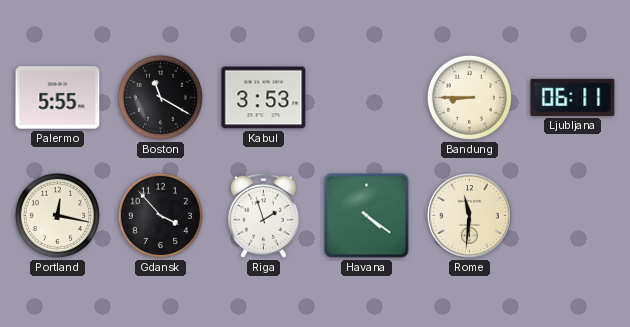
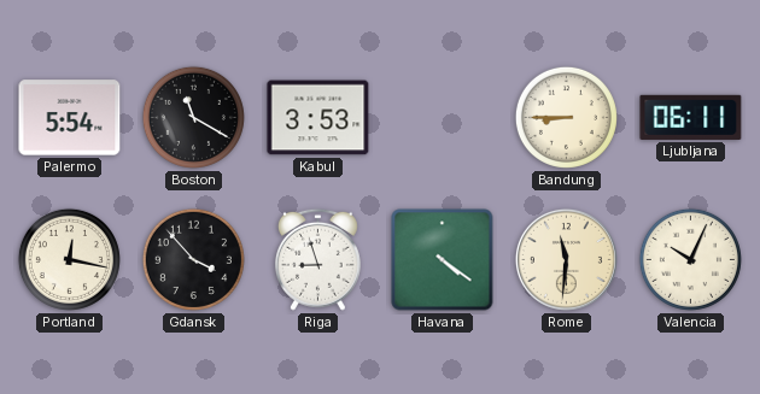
Palermo: 5:55 -> 5:54 (70, 118)
Riga: 1:57 -> 8:57 (317, 259)
Valencia: none -> 10:04 (690, 259)
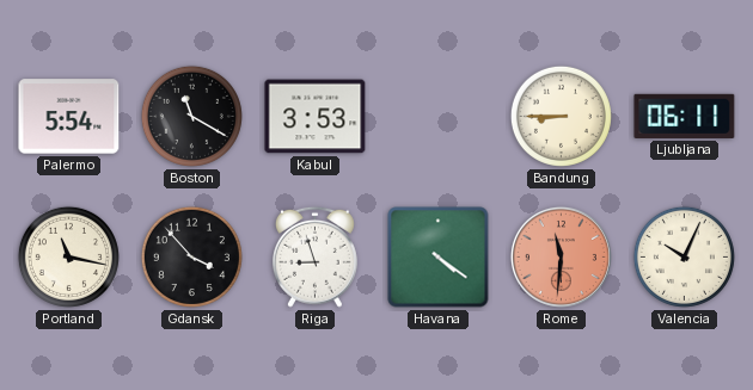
Portland: 12:17 -> 11:17 (68, 256)
Rome dial: cream -> salmon (561, 256)
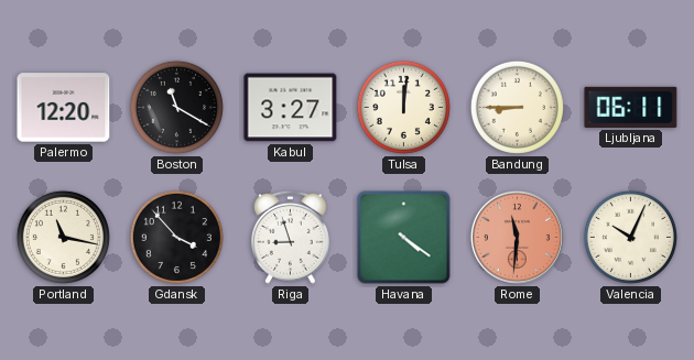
Palermo: 5:54 -> 12:20 (64, 108)
Kabul: 3:53 -> 3:27 (291, 108)
Tulsa: none -> 12:01 (403, 107)
